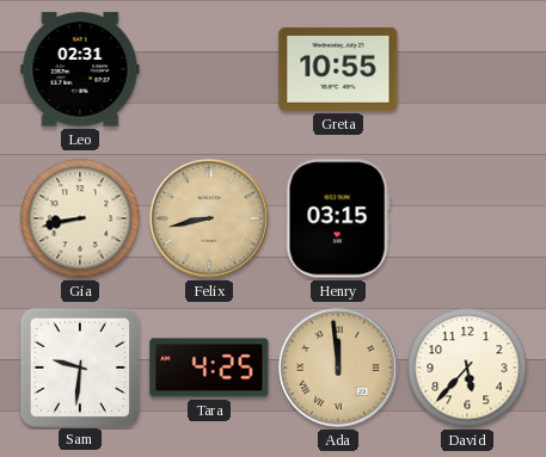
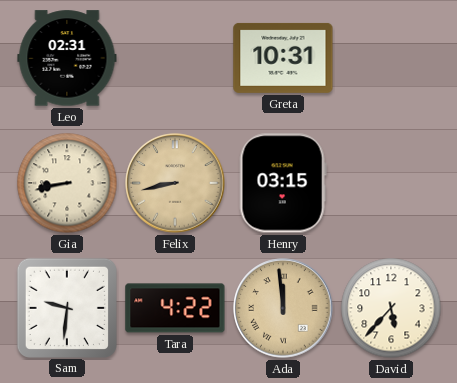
Greta: 10:55 -> 10:31 (283, 58)
Tara: 4:25 -> 4:22 (175, 308)
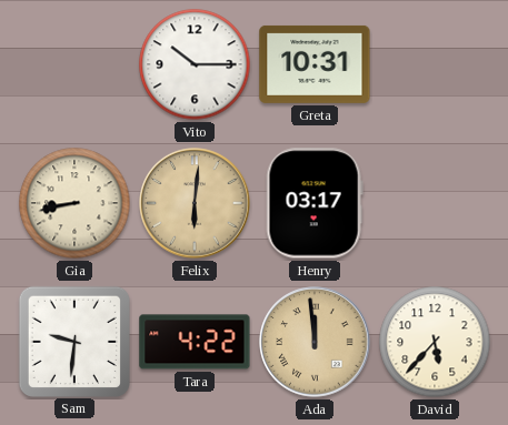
Leo: 02:31 -> none (67, 58)
Vito: none -> 10:15 (195, 64)
Felix: 8:43 -> 6:01 (195, 203)
Henry: 03:15 -> 03:17 (315, 203)
